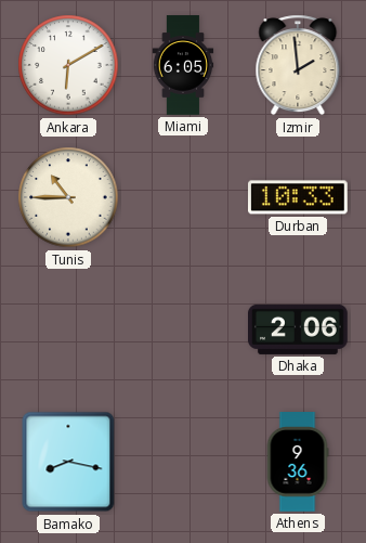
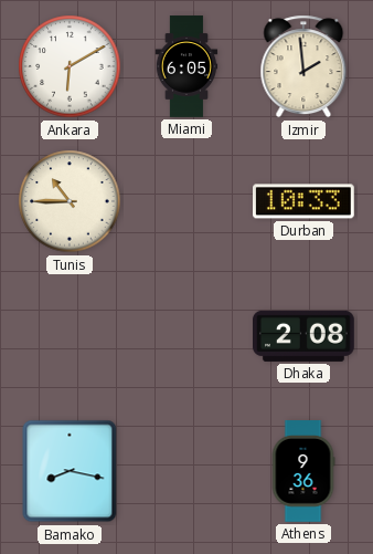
Dhaka: 2:06 -> 2:08 (305, 336)
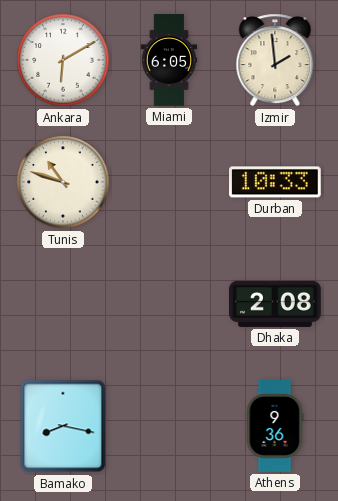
Tunis: 10:45 -> 10:48 (63, 182)
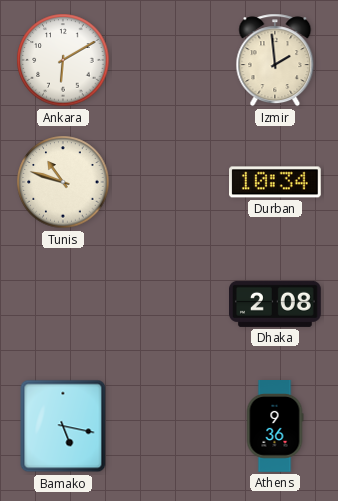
Miami: 6:05 -> none (169, 60)
Durban: 10:33 -> 10:34 (276, 182)
Bamako: 8:17 -> 5:17 (63, 426)
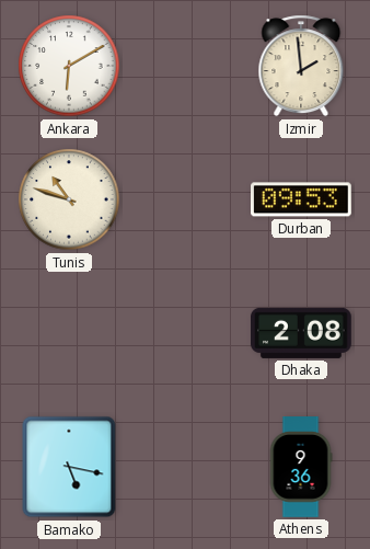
Durban: 10:34 -> 09:53 (302, 199)
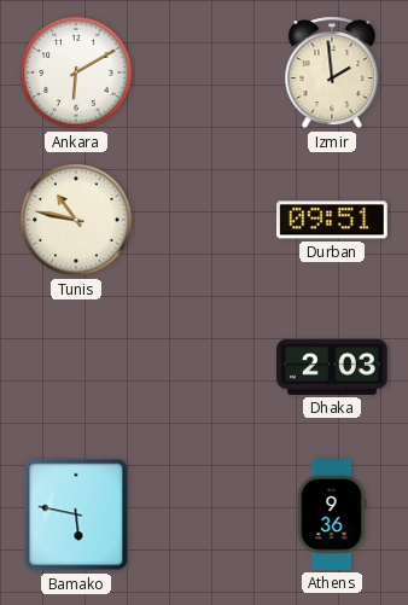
Tunis: 10:48 -> 10:47 (76, 220)
Durban: 09:53 -> 09:51 (333, 220)
Dhaka: 2:08 -> 2:03 (333, 367)
Bamako: 5:17 -> 5:47 (76, 514)
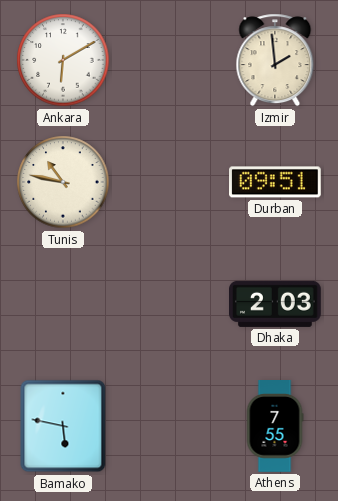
Athens: 9:36 -> 7:55 (275, 426)
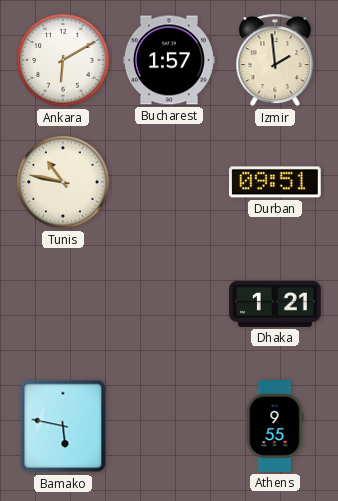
Bucharest: none -> 1:57 (170, 60)
Dhaka: 2:03 -> 1:21 (276, 304)
Athens: 7:55 -> 9:55 (275, 426)
